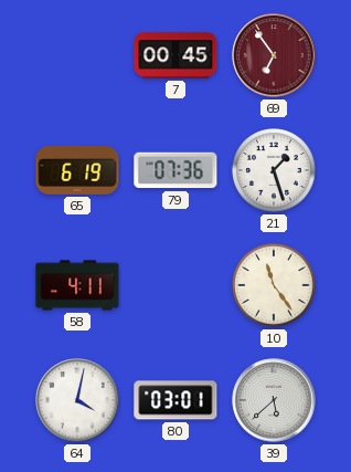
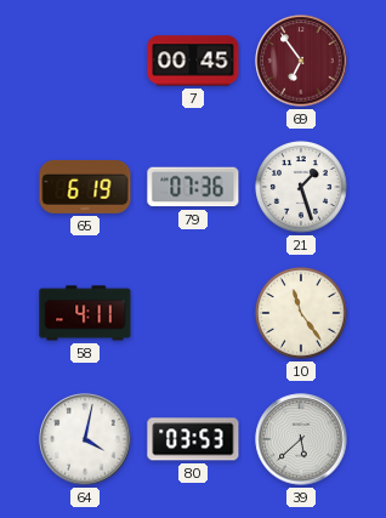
80: 03:01 -> 03:53 (193, 439)
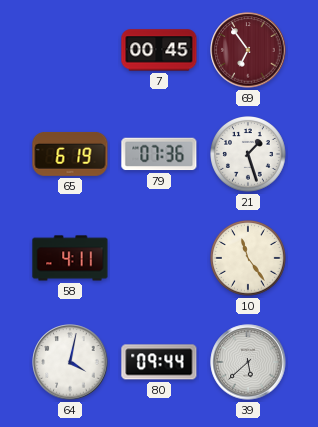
80: 03:53 -> 09:44 (159, 362)
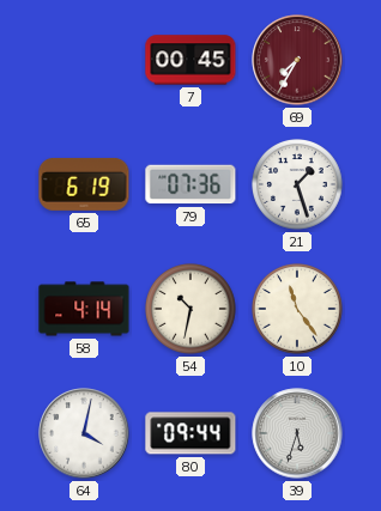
69: 6:54 -> 7:35 (297, 60)
58: 4:11 -> 4:14 (84, 309)
54: none -> 10:32 (192, 310)
39: 5:38 -> 5:33 (297, 433)
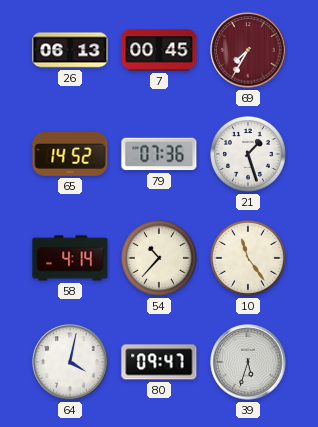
26: none -> 06:13 (70, 50)
65: 6:19 -> 14:52 (70, 154)
54: 10:32 -> 10:37 (160, 259)
80: 09:44 -> 09:47 (159, 362)
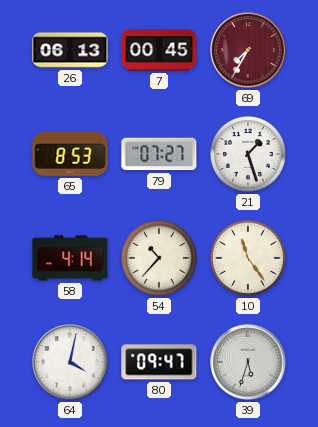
65: 14:52 -> 8:53 (70, 154)
79: 07:36 -> 07:27 (159, 154)
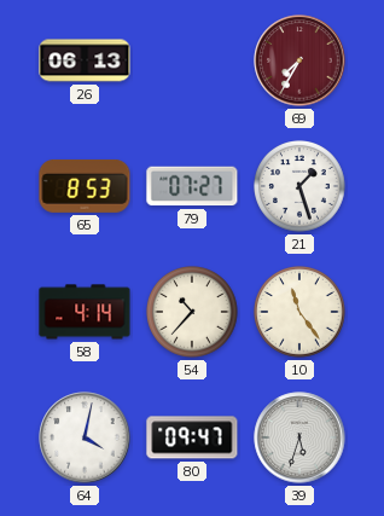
7: 00:45 -> none (159, 50)
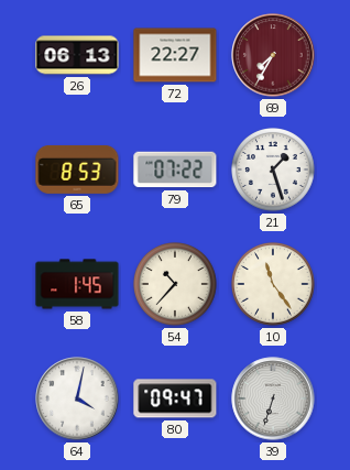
72: none -> 22:27 (175, 55)
79: 07:27 -> 07:22 (175, 170)
58: 4:14 -> 1:45 (77, 284)
39: 5:33 -> 6:33 (273, 398)
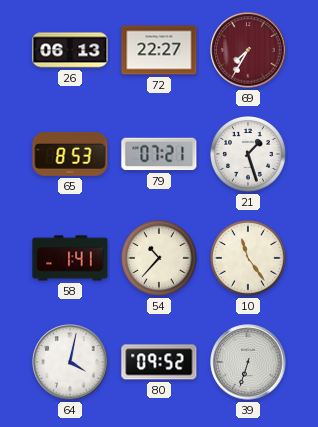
79: 07:22 -> 07:21 (159, 154)
58: 1:45 -> 1:41 (70, 258)
80: 09:47 -> 09:52 (159, 362)
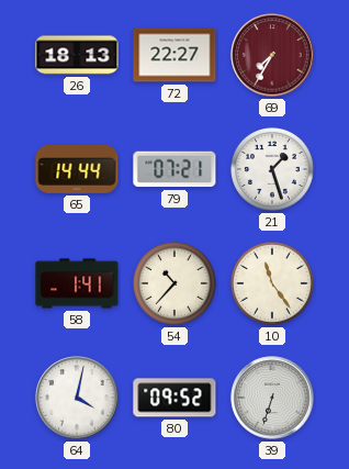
26: 06:13 -> 18:13 (77, 55)
65: 8:53 -> 14:44 (77, 169)
